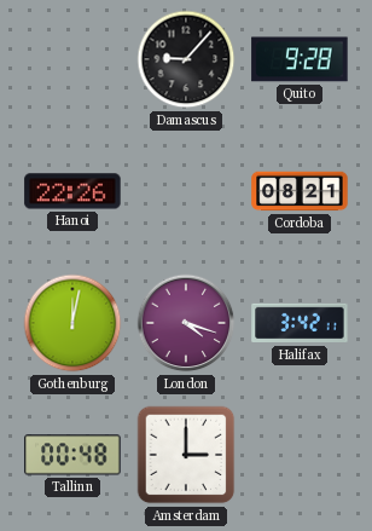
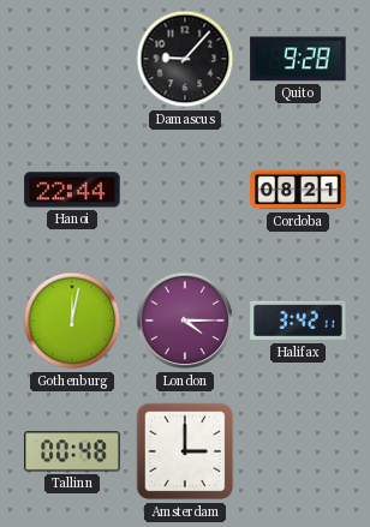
Hanoi: 22:26 -> 22:44 (72, 190)
London: 4:18 -> 4:15 (185, 321)
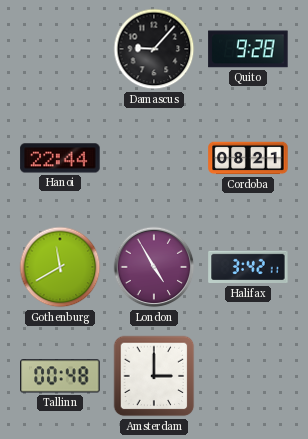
Gothenburg: 12:02 -> 11:40 (60, 267)
London: 4:15 -> 4:55 (154, 267)
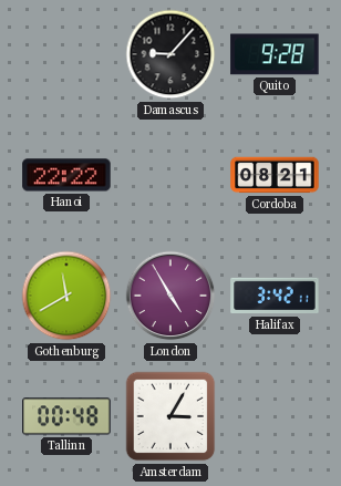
Hanoi: 22:44 -> 22:22 (66, 175)
Amsterdam: 3:00 -> 3:05 (170, 416)
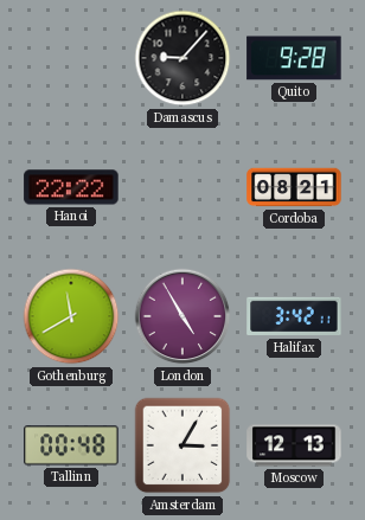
Moscow: none -> 12:13 (294, 445)
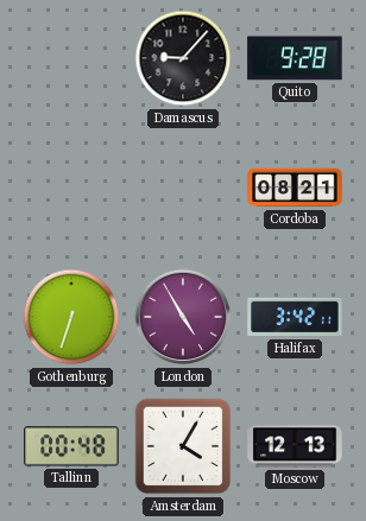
Hanoi: 22:22 -> none (71, 187)
Gothenburg: 11:40 -> 6:33 (71, 317)
Amsterdam: 3:05 -> 4:05 (183, 446)
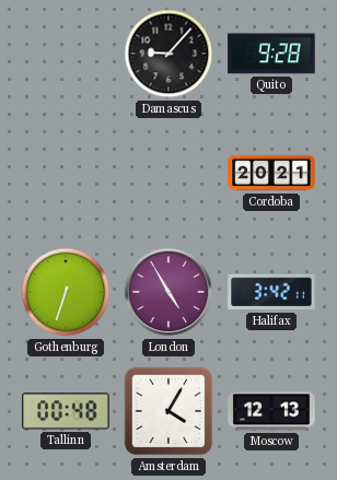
Cordoba: 08:21 -> 20:21 (271, 173)
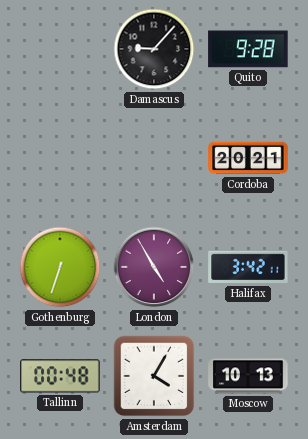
Moscow: 12:13 -> 10:13 (248, 376)
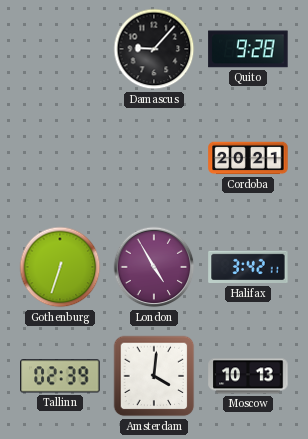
Tallinn: 00:48 -> 02:39 (60, 376)
Amsterdam: 4:05 -> 4:01 (154, 376)
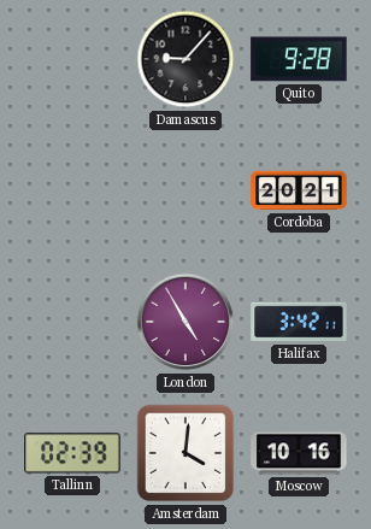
Gothenburg: 6:33 -> none (60, 267)
Moscow: 10:13 -> 10:16 (299, 453)
